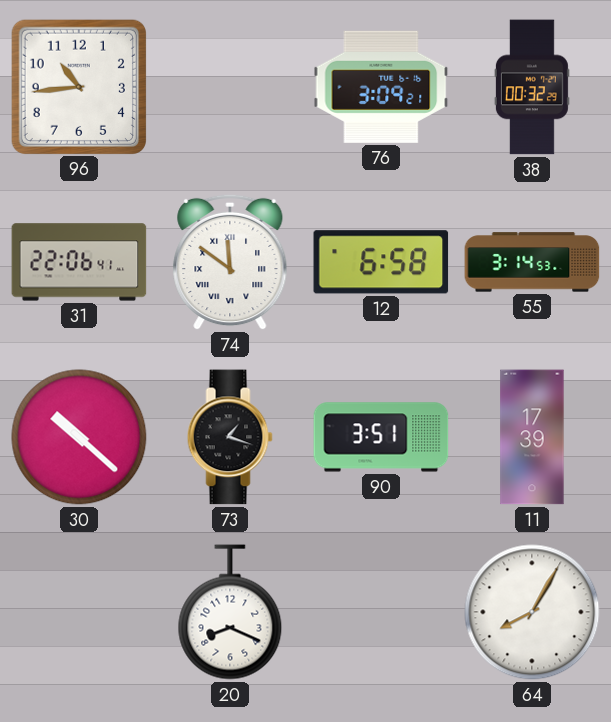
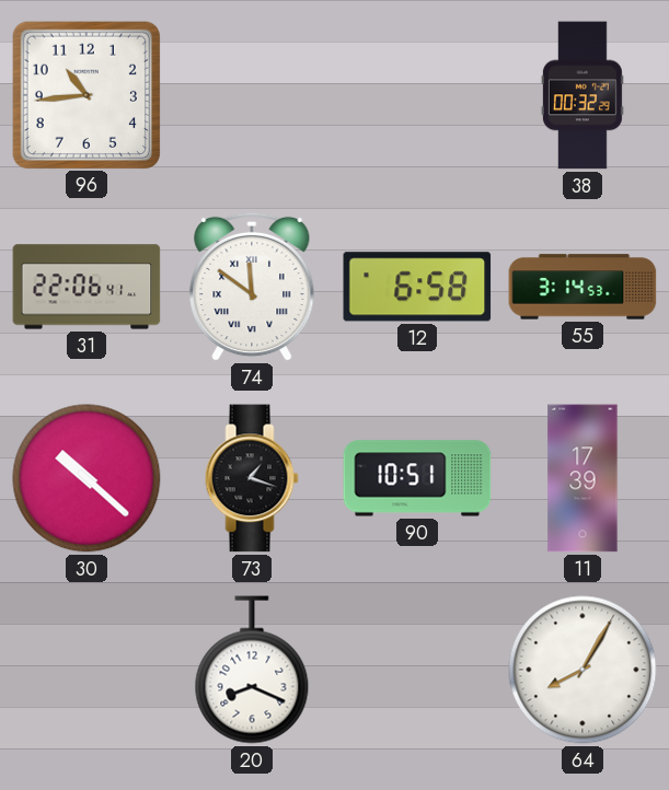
76: 3:09 -> none (381, 87)
90: 3:51 -> 10:51 (417, 478)
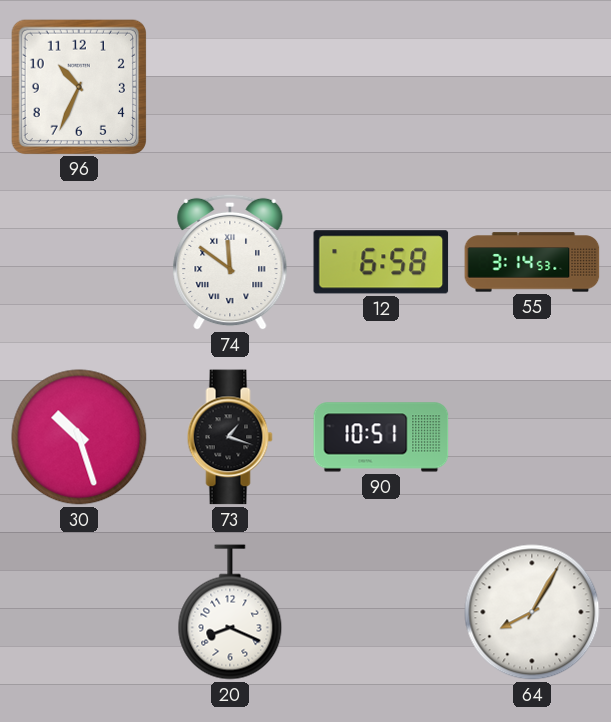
96: 10:44 -> 10:34 (78, 86)
38: 00:32 -> none (583, 95)
31: 22:06 -> none (86, 287)
30: 10:22 -> 10:27 (79, 437)
11: 17:39 -> none (583, 478)
